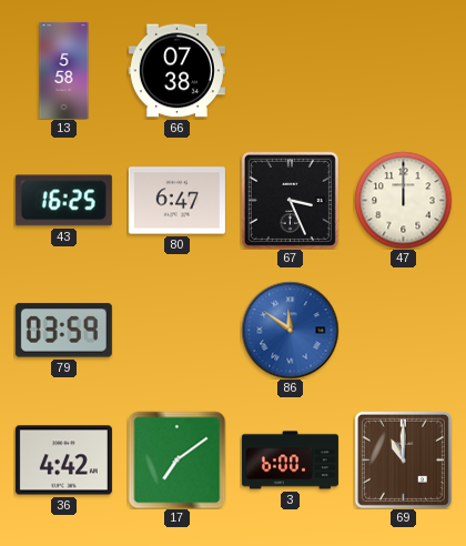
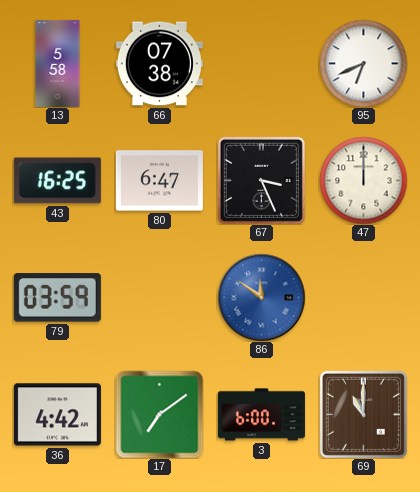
95: none -> 6:41 (363, 63)
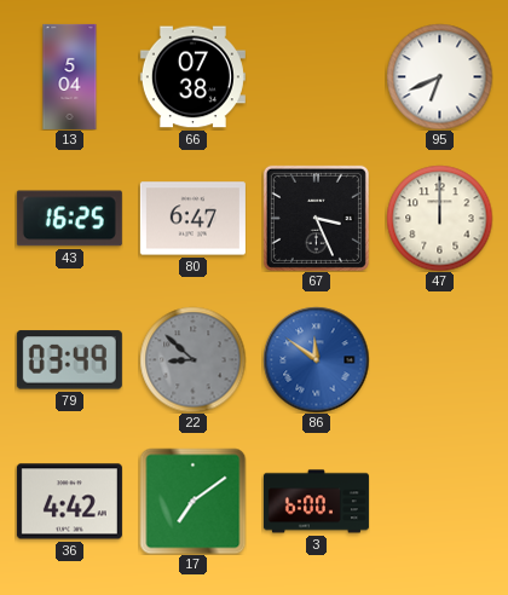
13: 5:58 -> 5:04 (70, 76)
79: 03:59 -> 03:49 (69, 360)
22: none -> 8:52 (192, 359)
69: 11:00 -> none (363, 414)
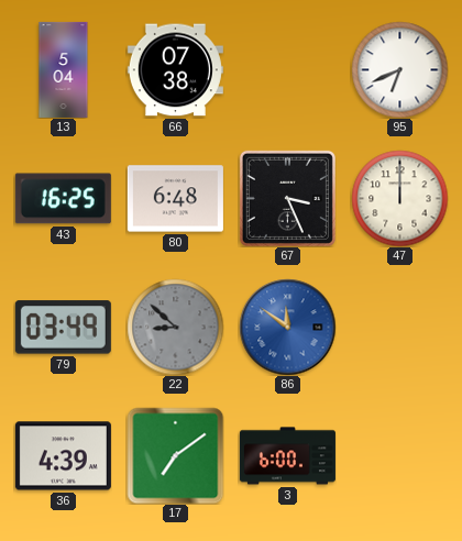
80: 6:47 -> 6:48 (175, 199)
36: 4:42 -> 4:39 (63, 456)
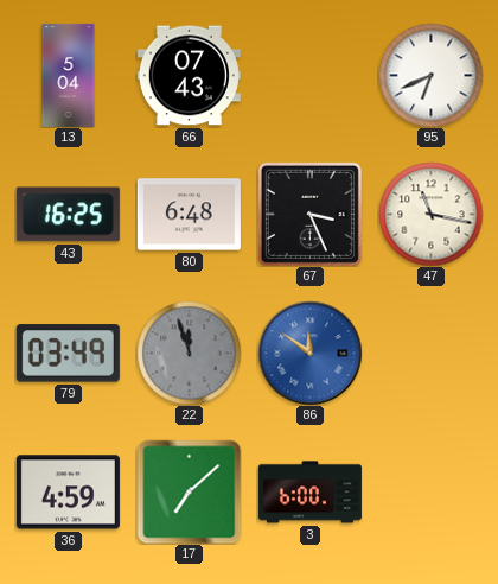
66: 07:38 -> 07:43 (189, 76)
47: 12:00 -> 11:17 (430, 214)
22: 8:52 -> 11:57 (189, 353)
36: 4:39 -> 4:59 (68, 493)
17: 7:09 -> 7:08 (189, 491)
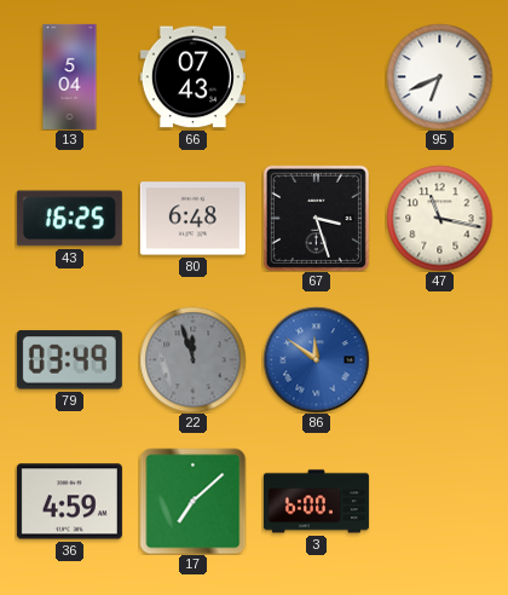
67: 3:26 -> 3:27 (316, 218)
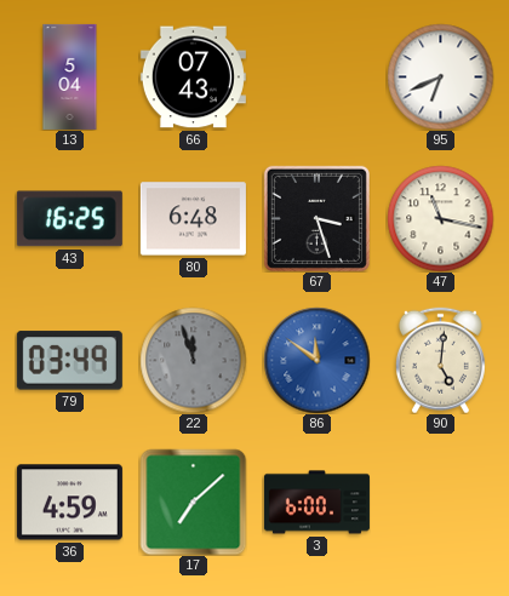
90: none -> 5:01 (440, 360)
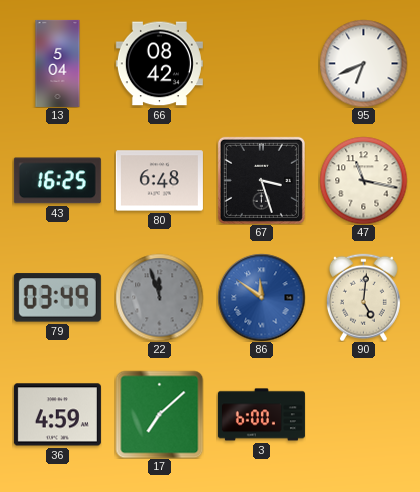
66: 07:43 -> 08:42 (159, 64)
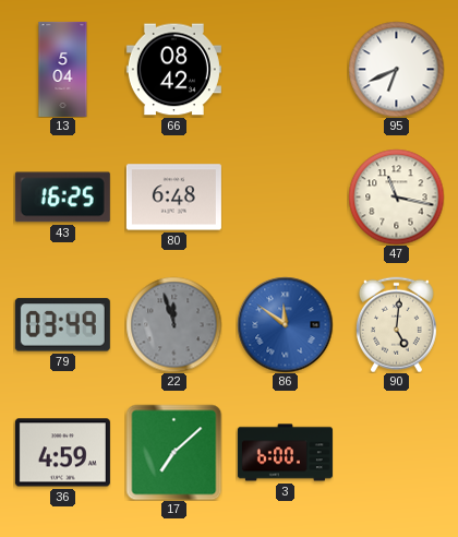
67: 3:27 -> none (261, 180)
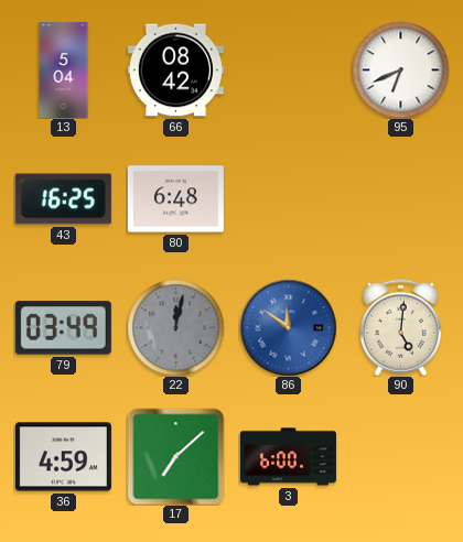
47: 11:17 -> none (396, 196)
22: 11:57 -> 12:02 (175, 327)
